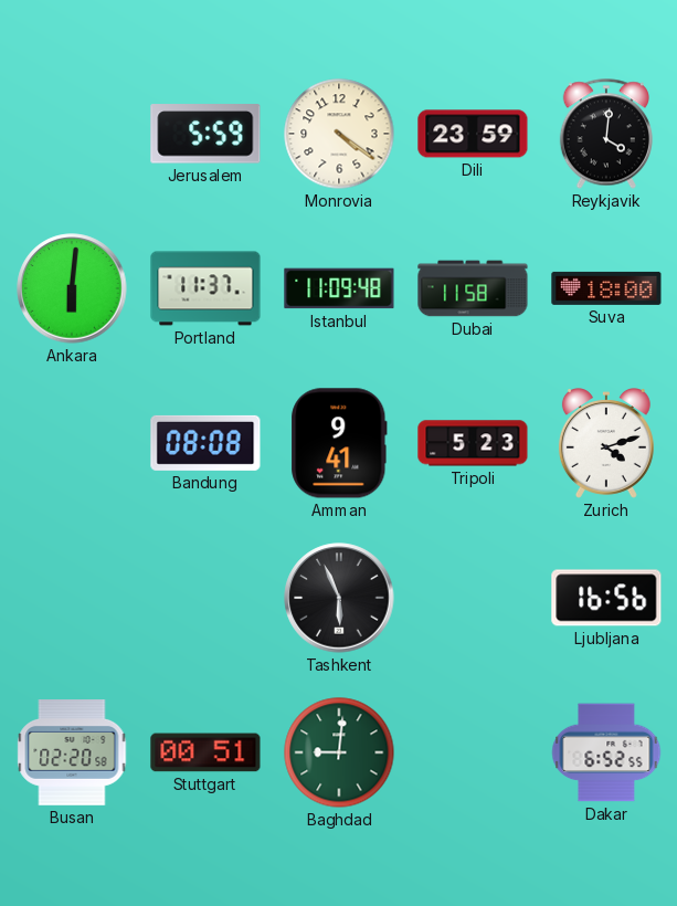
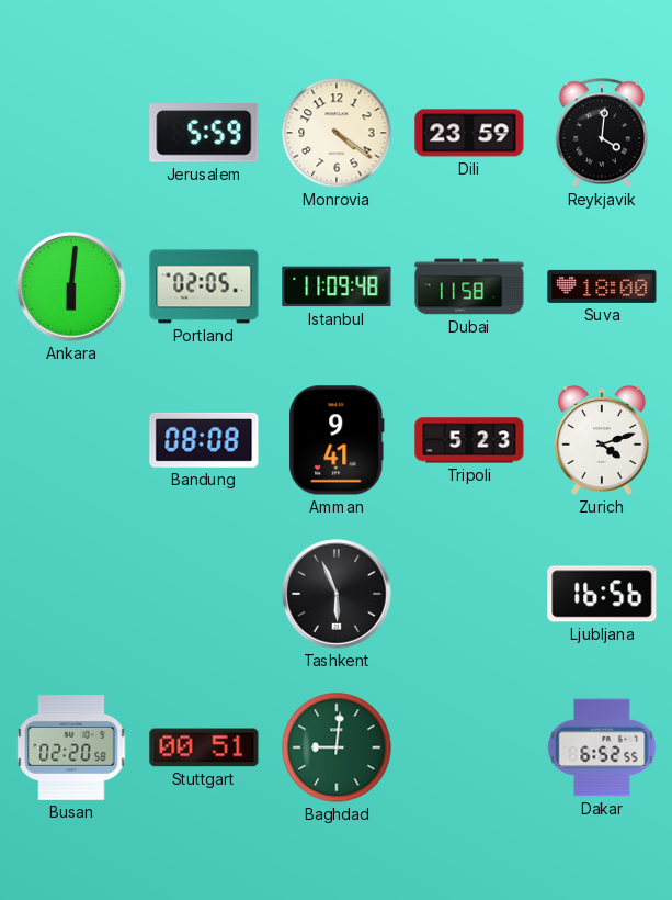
Portland: 11:37 -> 02:05 (204, 286)
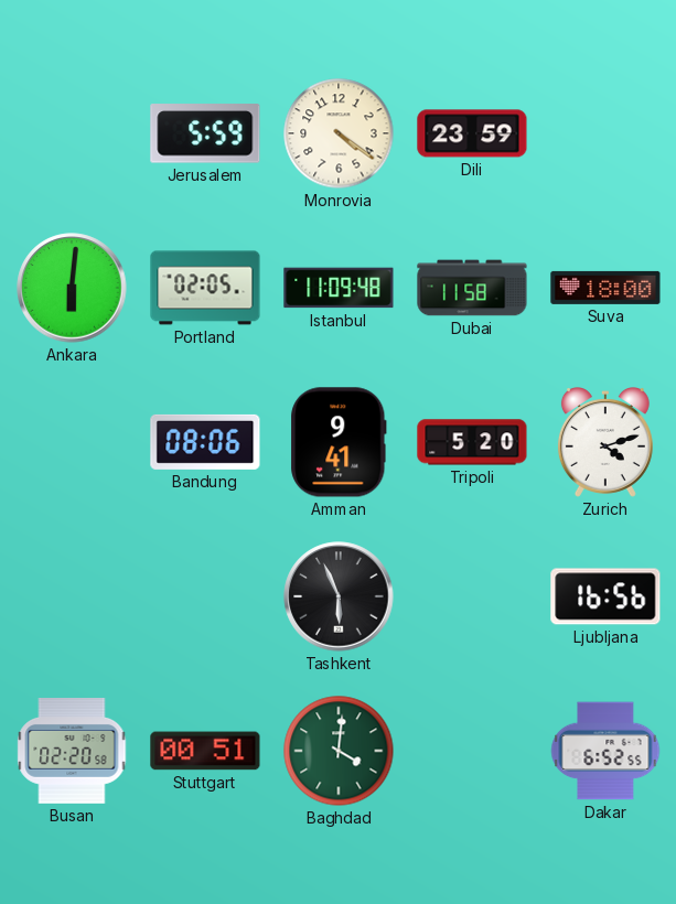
Reykjavik: 4:01 -> none (602, 133)
Bandung: 08:08 -> 08:06 (205, 442)
Tripoli: 5:23 -> 5:20 (472, 442)
Baghdad: 9:01 -> 4:01 (339, 751)
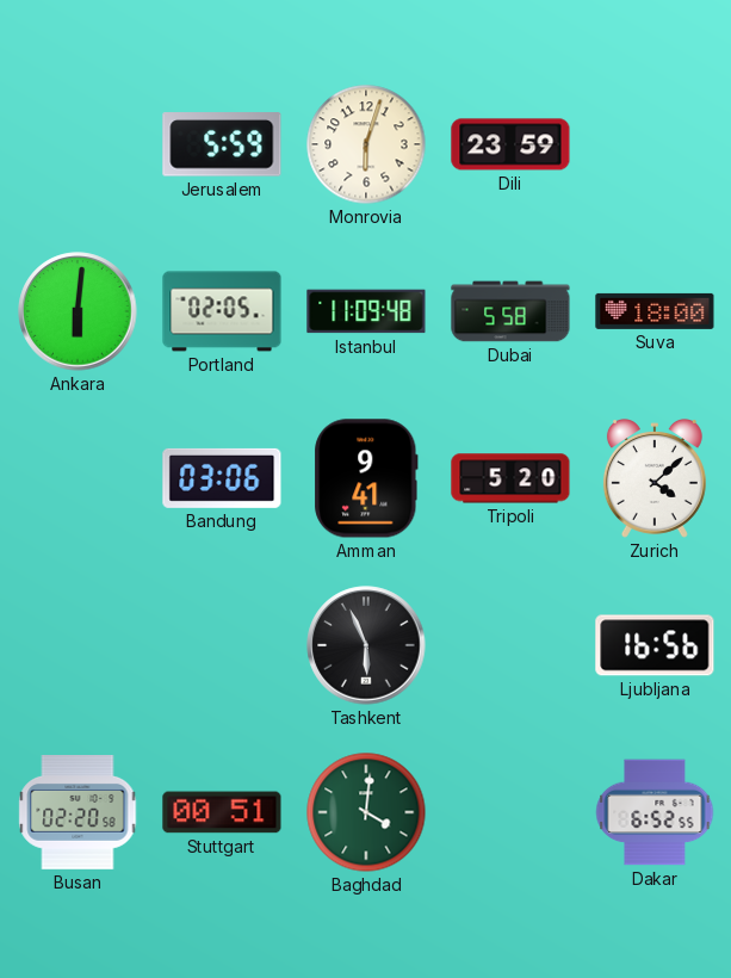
Monrovia: 4:21 -> 6:03 (366, 144)
Dubai: 11:58 -> 5:58 (510, 311)
Bandung: 08:06 -> 03:06 (222, 478)
Zurich: 4:12 -> 4:08 (655, 479)
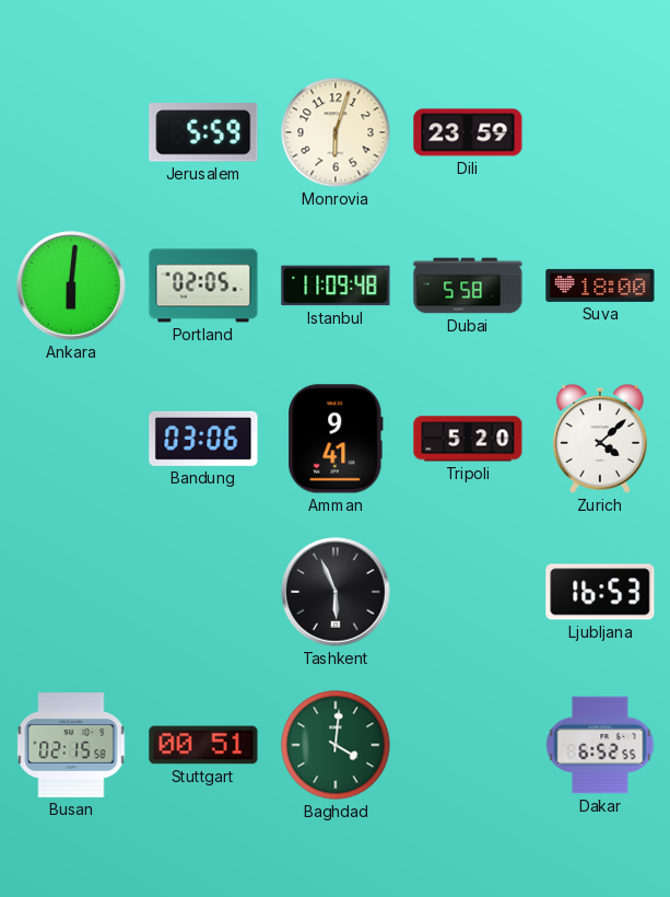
Ljubljana: 16:56 -> 16:53 (600, 592)
Busan: 02:20 -> 02:15 (71, 746)
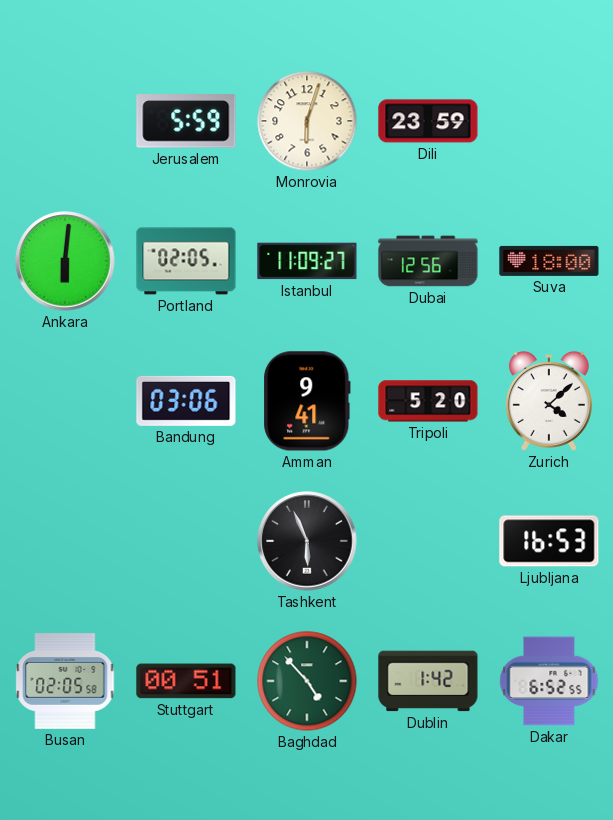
Istanbul: 11:09:48 -> 11:09:27 (307, 261)
Dubai: 5:58 -> 12:56 (428, 261)
Busan: 02:15 -> 02:05 (65, 682)
Baghdad: 4:01 -> 4:53 (307, 681)
Dublin: none -> 1:42 (428, 681)
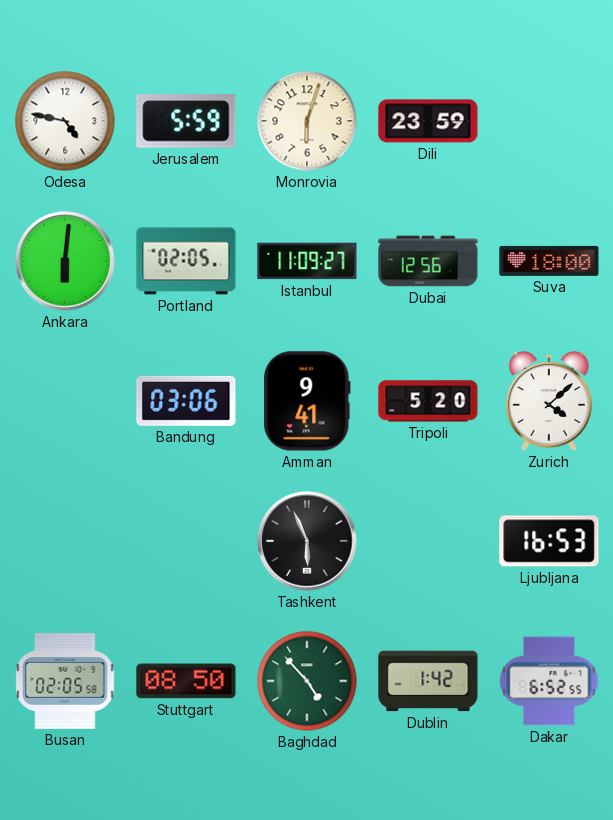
Odesa: none -> 4:47 (65, 121)
Stuttgart: 00:51 -> 08:50 (186, 681)
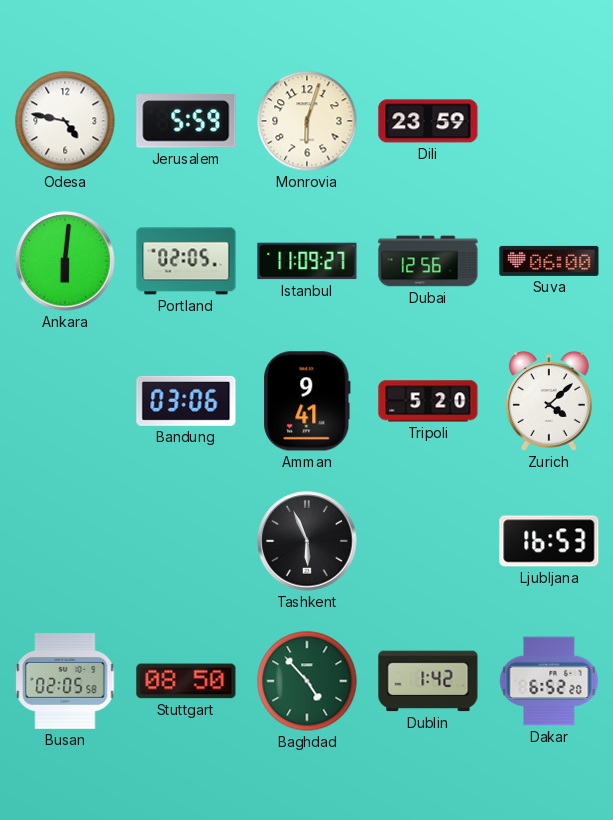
Suva: 18:00 -> 06:00 (549, 261)
Dakar: 6:52:55 -> 6:52:20 (549, 681)
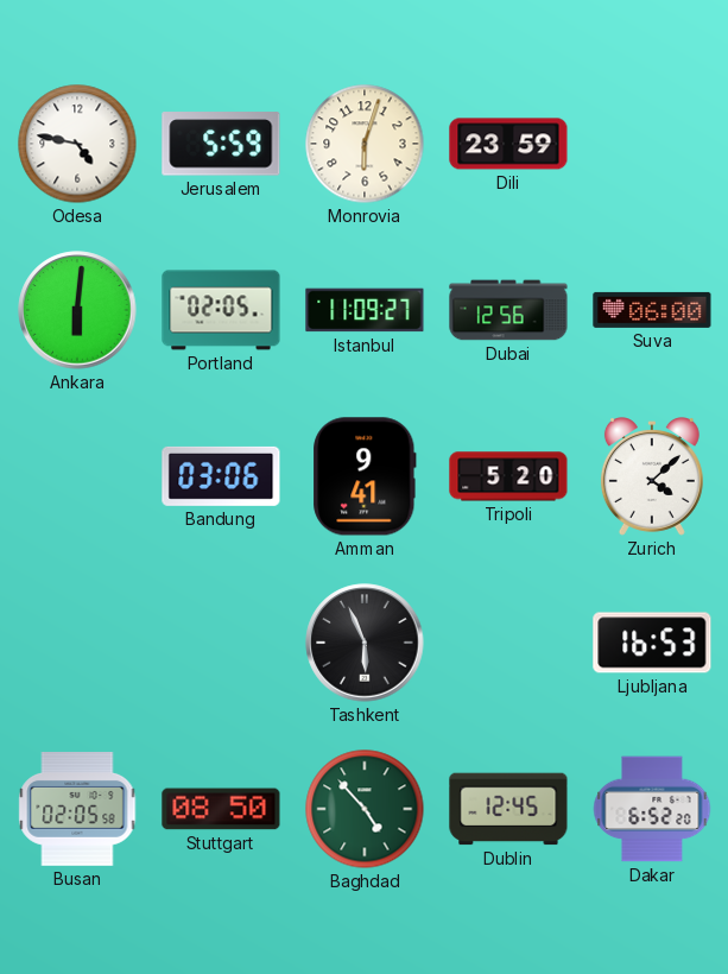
Dublin: 1:42 -> 12:45 (508, 809)
